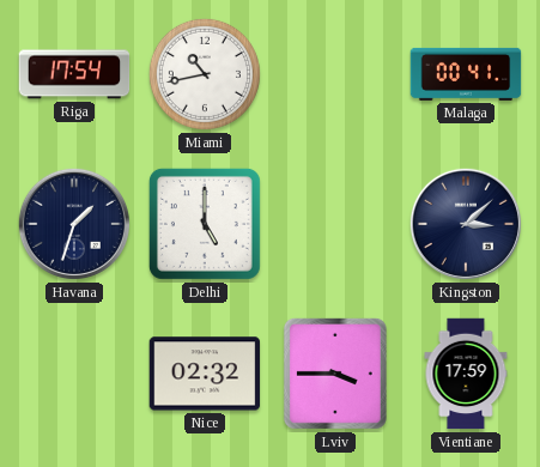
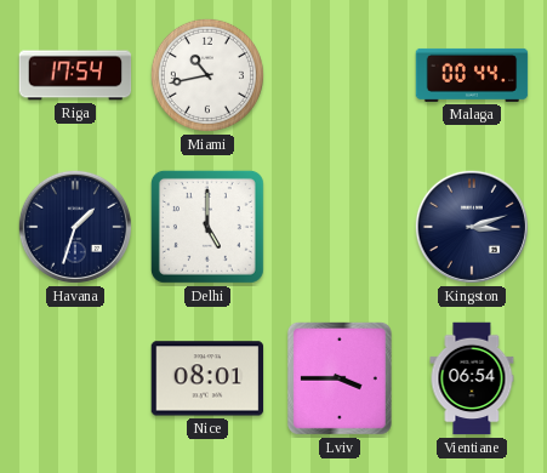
Malaga: 00:41 -> 00:44 (472, 75)
Kingston: 3:08 -> 3:12 (472, 227)
Nice: 02:32 -> 08:01 (207, 378)
Vientiane: 17:59 -> 06:54 (472, 378)
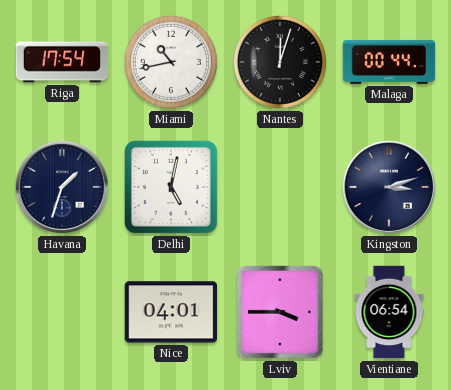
Nantes: none -> 12:03 (280, 62)
Delhi: 5:00 -> 5:02 (171, 187)
Nice: 08:01 -> 04:01 (171, 312)
